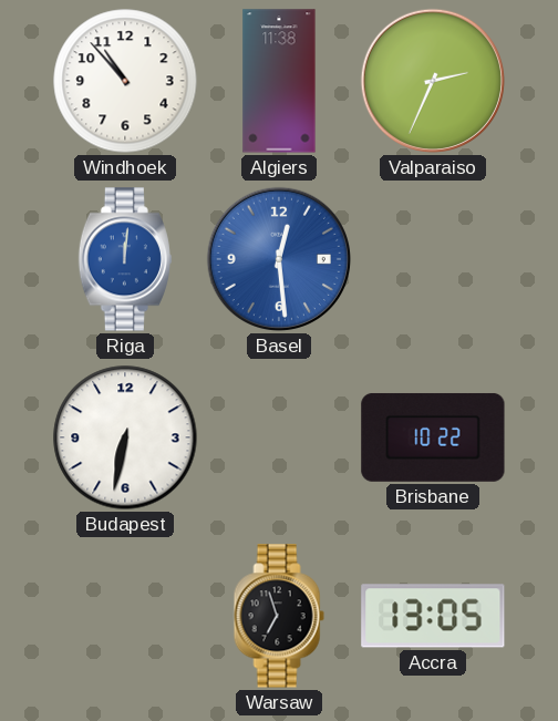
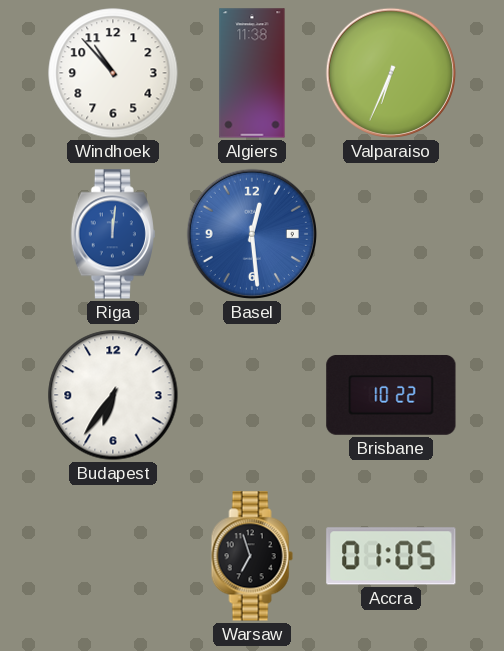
Valparaiso: 2:34 -> 6:34 (391, 73)
Budapest: 6:32 -> 6:36 (113, 395)
Accra: 13:05 -> 01:05 (391, 556)
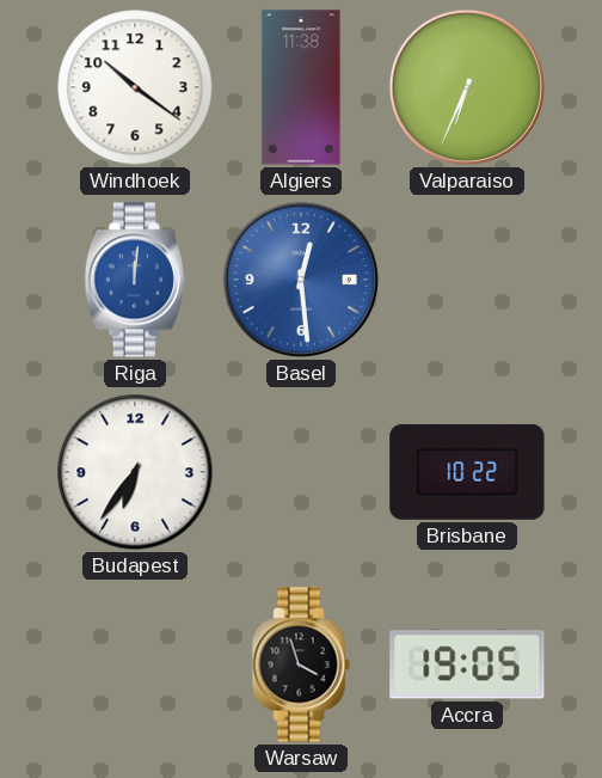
Windhoek: 10:53 -> 10:21 (135, 87)
Warsaw: 6:57 -> 3:57 (301, 664)
Accra: 01:05 -> 19:05 (467, 664)
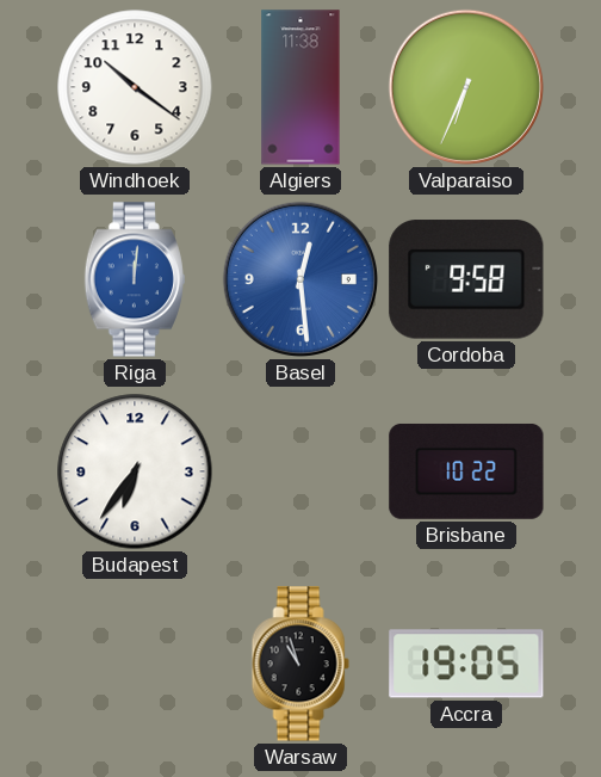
Cordoba: none -> 9:58 (466, 279)
Warsaw: 3:57 -> 10:57 (300, 664)
